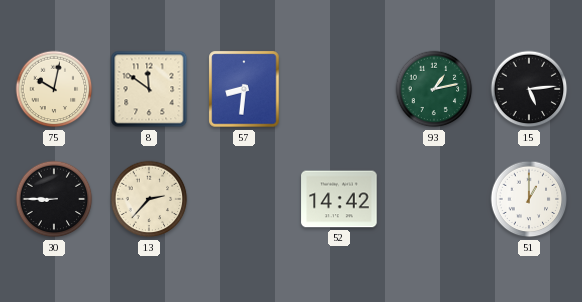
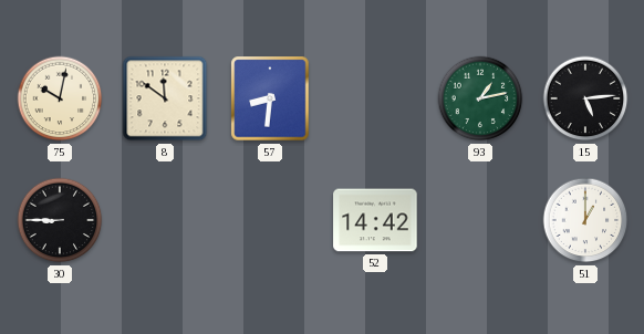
13: 2:37 -> none (149, 199)
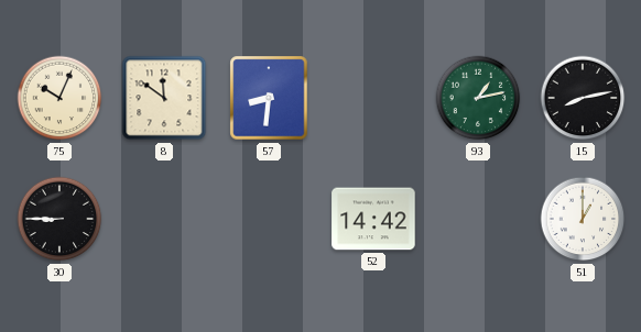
75: 10:02 -> 10:04 (59, 98)
15: 5:14 -> 8:13 (583, 98)
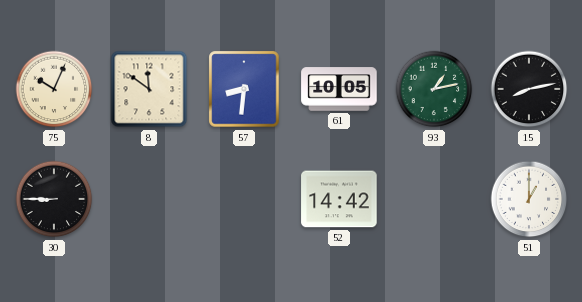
61: none -> 10:05 (339, 89)
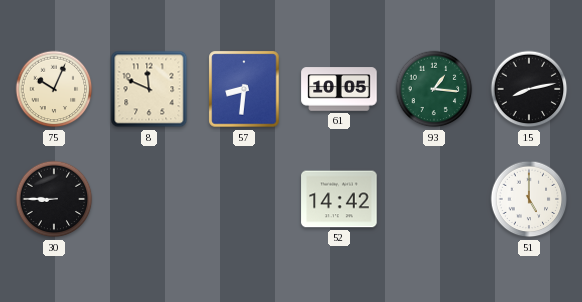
8: 11:51 -> 11:49 (149, 89)
93: 1:13 -> 1:16 (434, 89)
51: 1:00 -> 5:00 (529, 199)
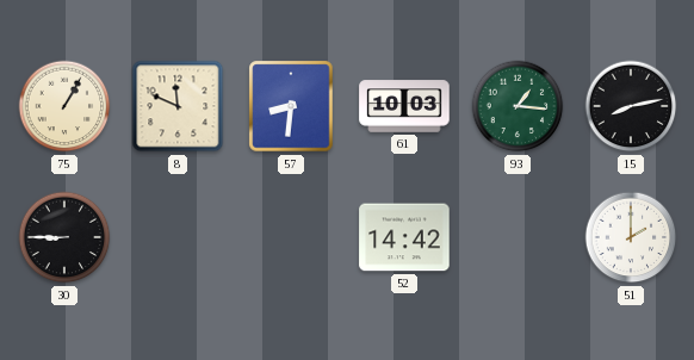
75: 10:04 -> 1:05 (64, 106)
61: 10:05 -> 10:03 (404, 106)
51: 5:00 -> 2:00 (631, 237)
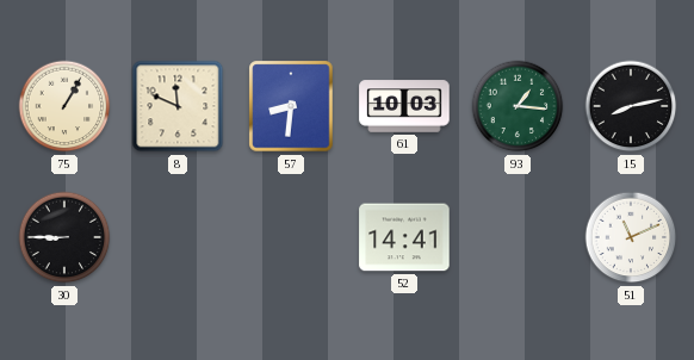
52: 14:42 -> 14:41 (404, 237)
51: 2:00 -> 11:11 (631, 237)
